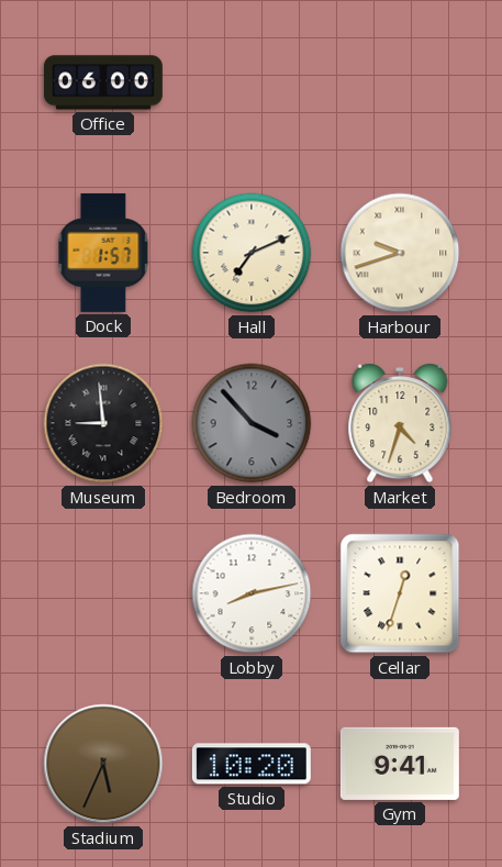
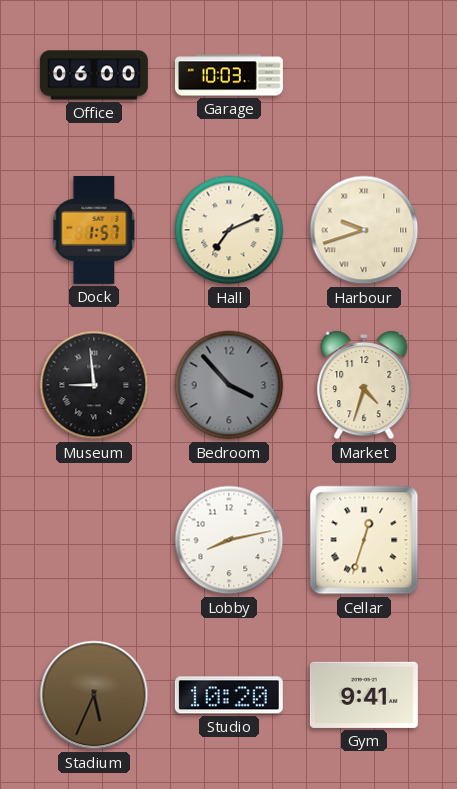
Garage: none -> 10:03 (229, 75)
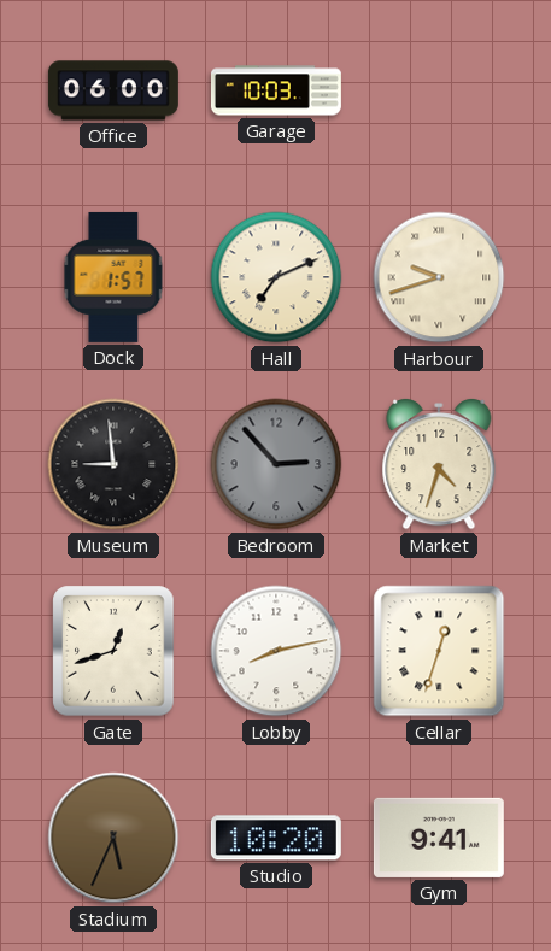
Bedroom: 3:53 -> 2:53 (276, 464)
Gate: none -> 12:42 (113, 651)
